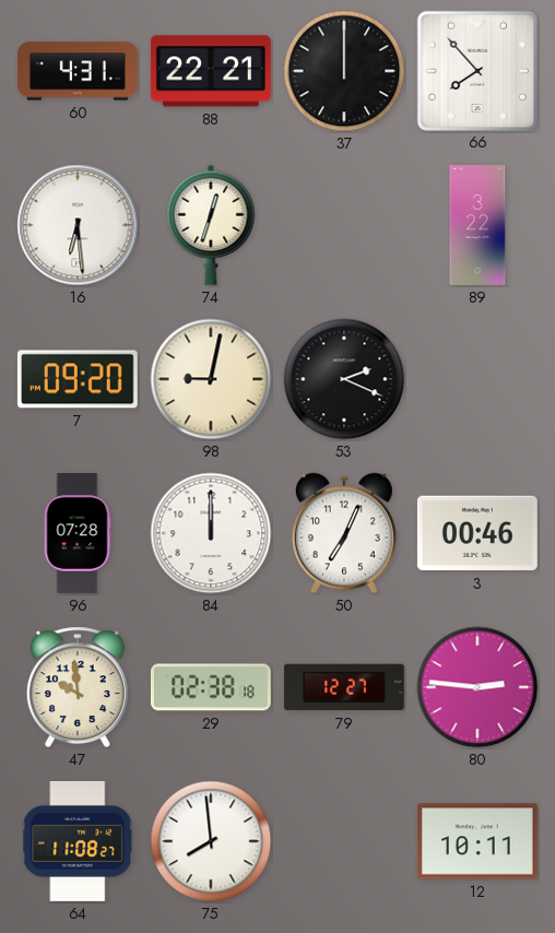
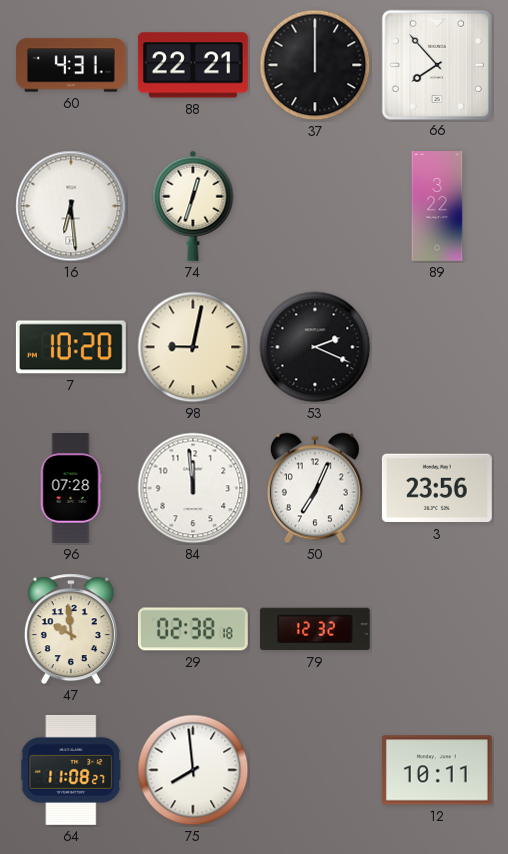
7: 09:20 -> 10:20 (71, 347)
84: 12:00 -> 11:59 (193, 488)
3: 00:46 -> 23:56 (437, 488)
79: 12:27 -> 12:32 (315, 629)
80: 2:46 -> none (477, 687)
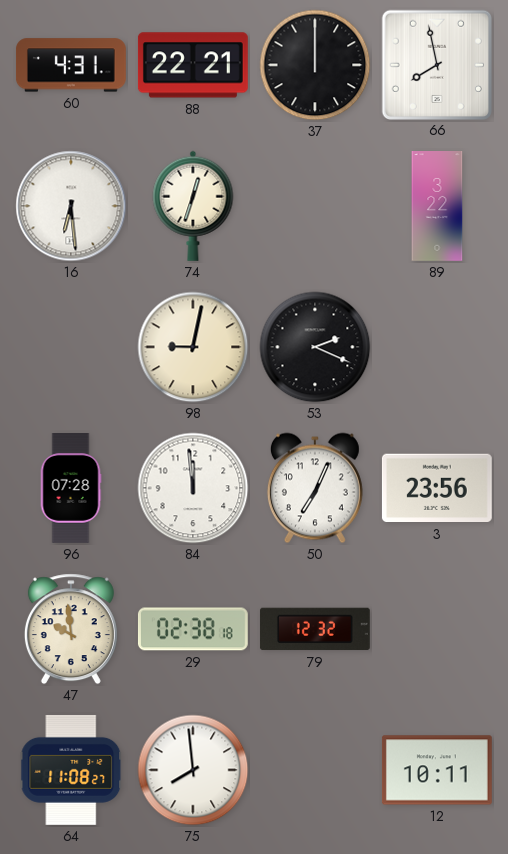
66: 7:53 -> 7:58 (436, 64)
7: 10:20 -> none (71, 347)
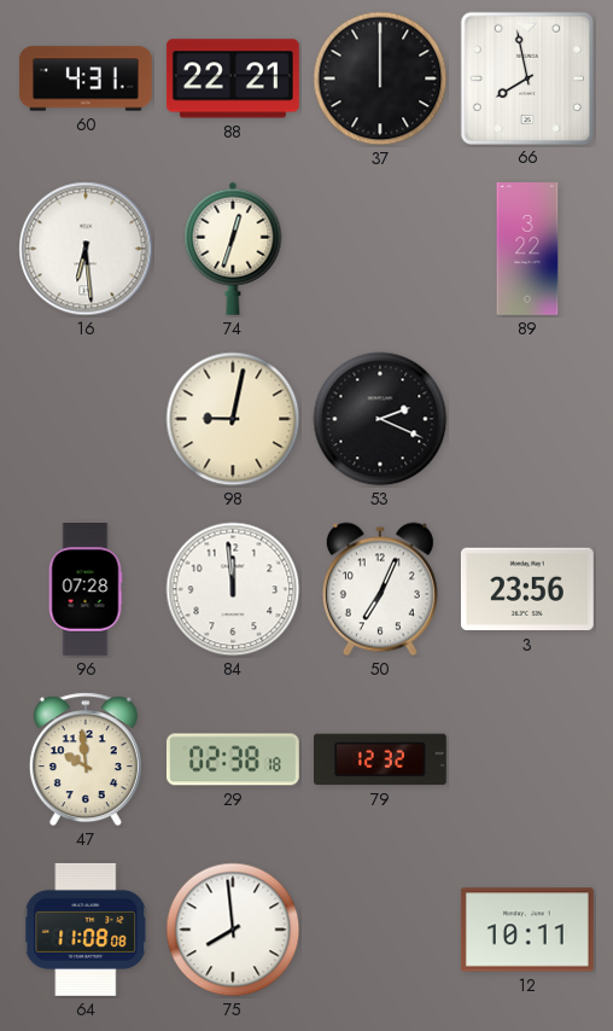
64: 11:08:27 -> 11:08:08 (86, 930)
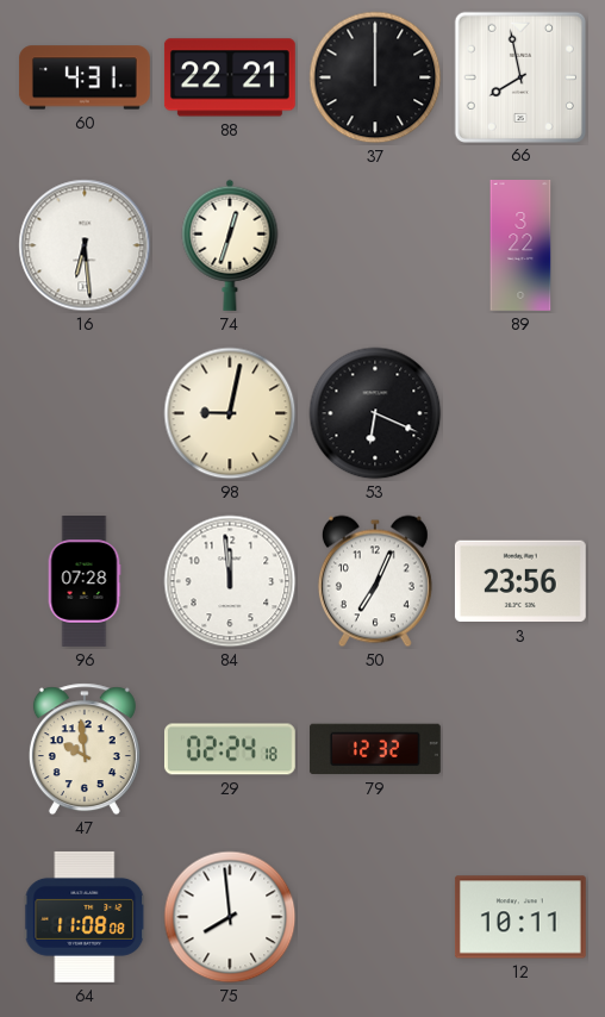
53: 2:19 -> 6:19 (375, 413)
29: 02:38 -> 02:24 (230, 749)
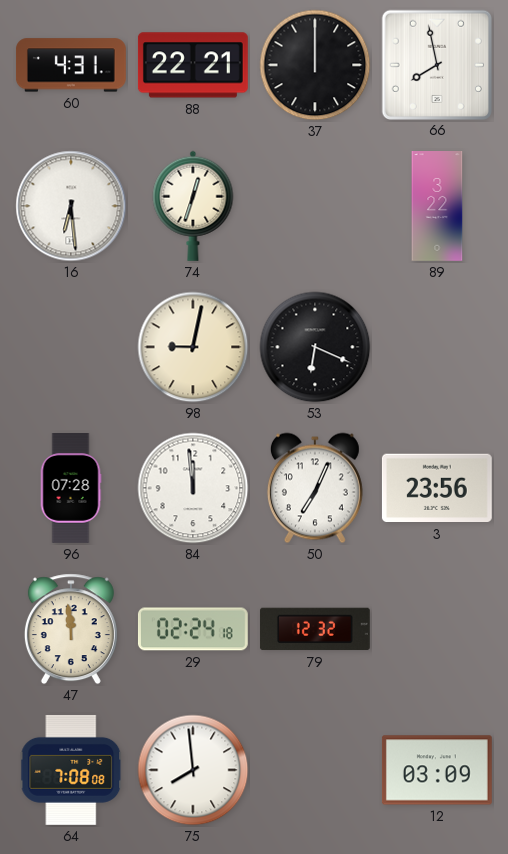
47: 9:59 -> 11:59 (71, 629)
64: 11:08 -> 7:08 (71, 770)
12: 10:11 -> 03:09 (437, 770)
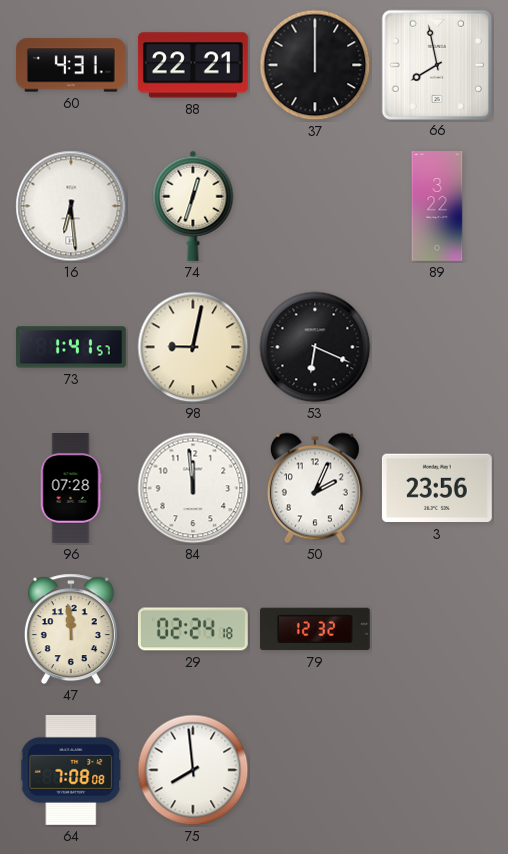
73: none -> 1:41 (71, 347)
50: 7:04 -> 2:04 (315, 488)
12: 03:09 -> none (437, 770)
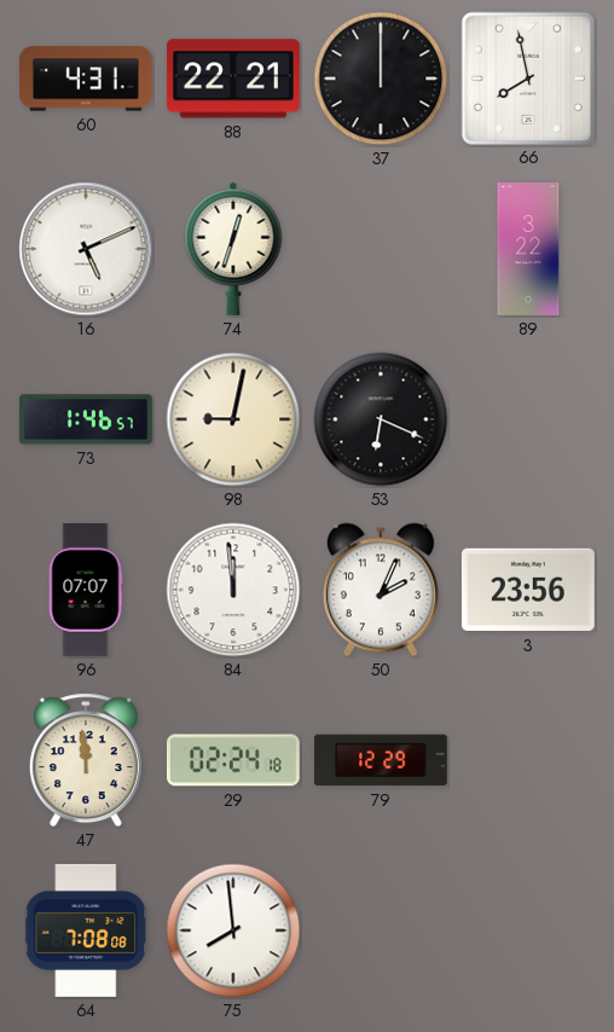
16: 6:29 -> 5:11 (86, 249)
73: 1:41 -> 1:46 (86, 419)
96: 07:28 -> 07:07 (86, 591)
79: 12:32 -> 12:29 (381, 760)
